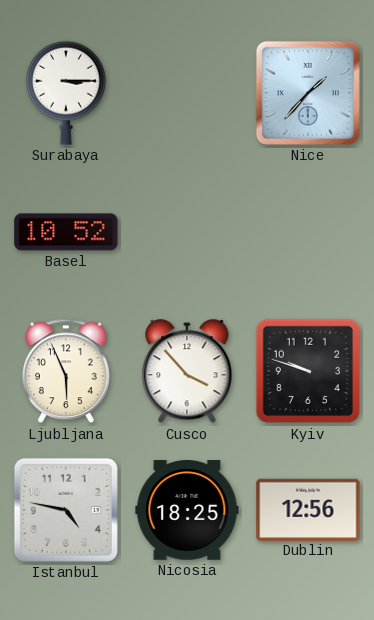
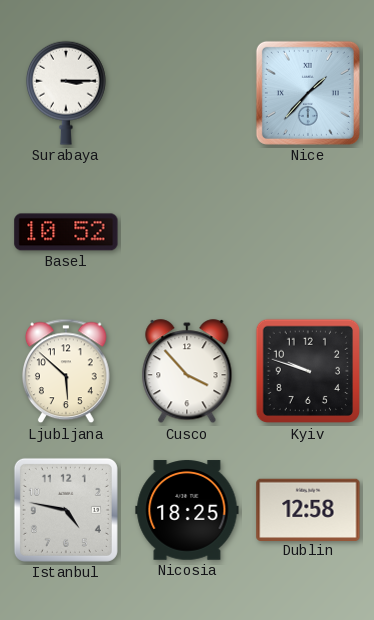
Ljubljana: 5:56 -> 5:52 (67, 371)
Dublin: 12:56 -> 12:58 (308, 509)
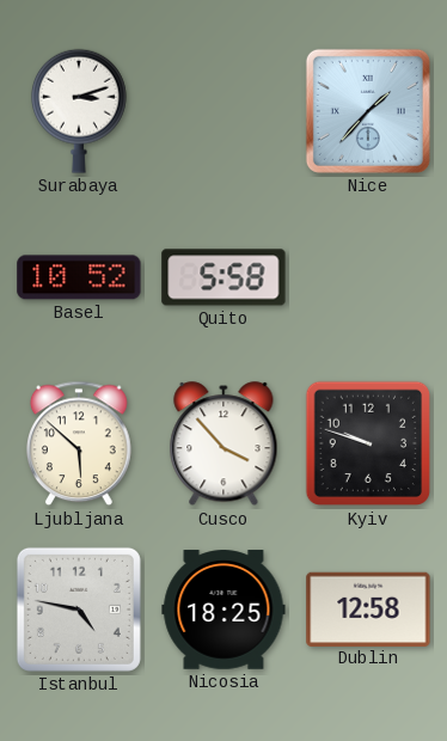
Surabaya: 3:15 -> 3:12 (79, 111)
Quito: none -> 5:58 (223, 277)
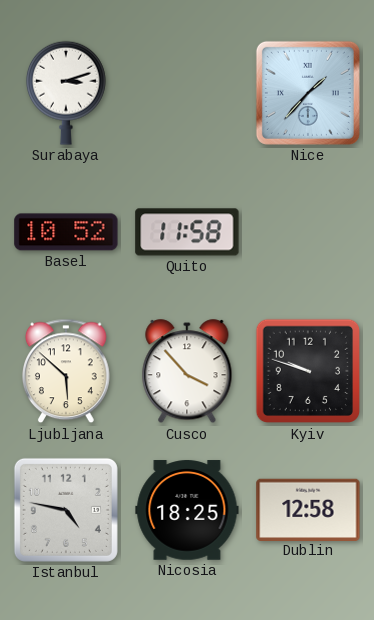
Quito: 5:58 -> 11:58 (187, 232)
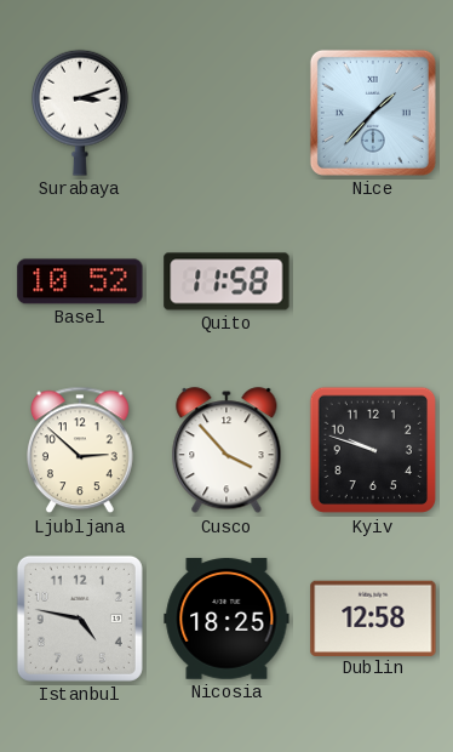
Ljubljana: 5:52 -> 2:52 (81, 450)
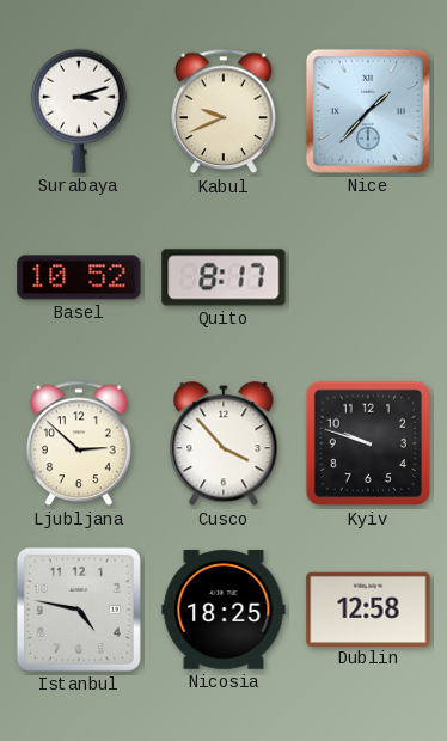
Kabul: none -> 9:41 (225, 111)
Quito: 11:58 -> 8:17 (223, 277)
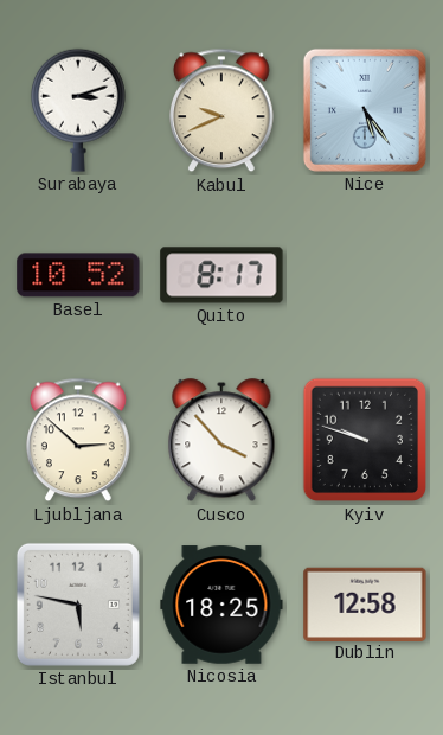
Nice: 1:37 -> 5:24 (365, 110)
Istanbul: 4:47 -> 5:47 (78, 605)
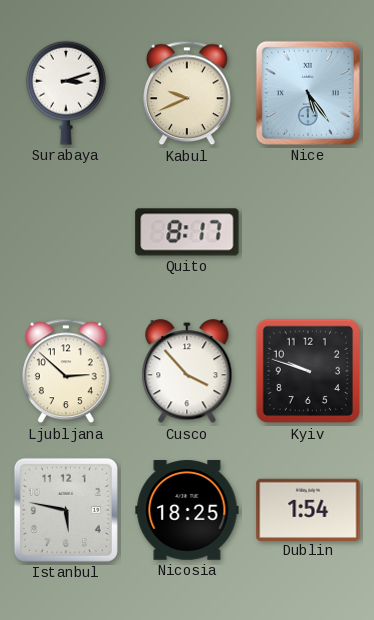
Basel: 10:52 -> none (78, 275)
Dublin: 12:58 -> 1:54 (308, 509)
